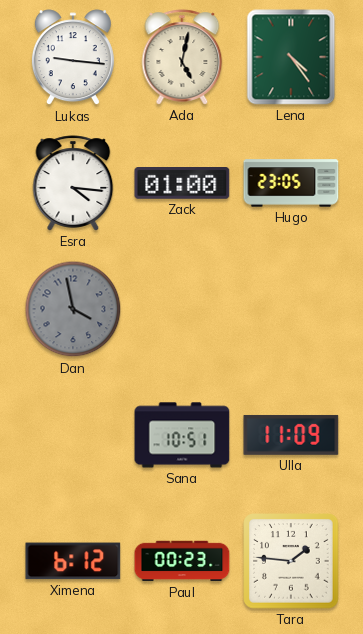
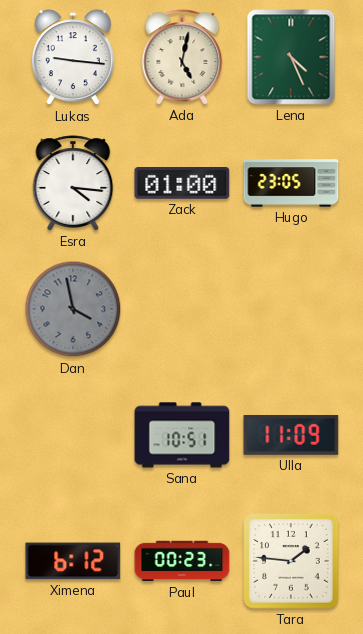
Lena: 4:24 -> 4:26 (291, 57)
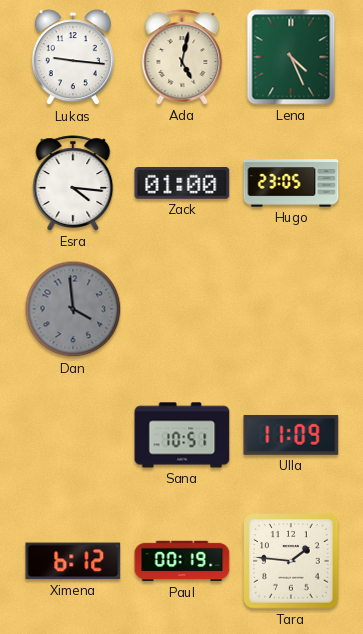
Dan: 3:58 -> 3:59 (73, 309)
Paul: 00:23 -> 00:19 (182, 561)
